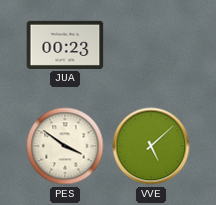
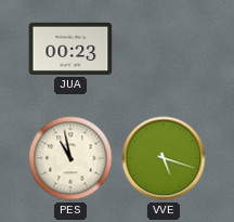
PES: 3:51 -> 10:58 (70, 158)
VVE: 5:08 -> 5:18 (164, 158)
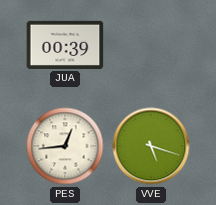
JUA: 00:23 -> 00:39 (65, 45)
PES: 10:58 -> 12:44 (65, 146)
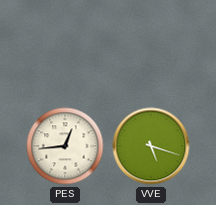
JUA: 00:39 -> none (65, 45)
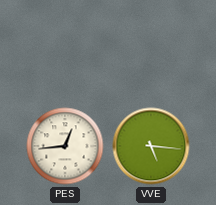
VVE: 5:18 -> 5:16 (151, 146)
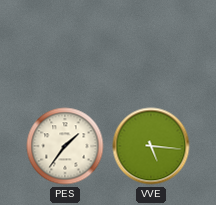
PES: 12:44 -> 1:36 (65, 146)
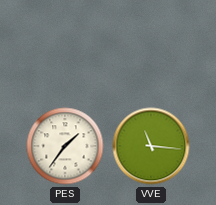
VVE: 5:16 -> 11:16 (151, 146)
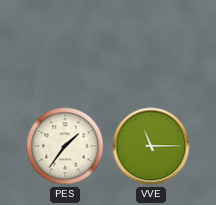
VVE: 11:16 -> 11:15 (151, 146)
